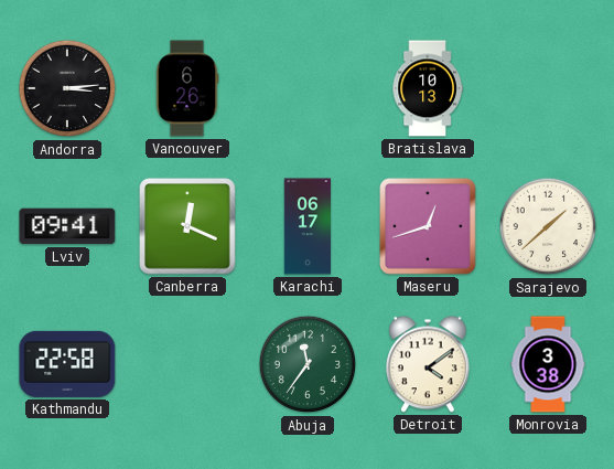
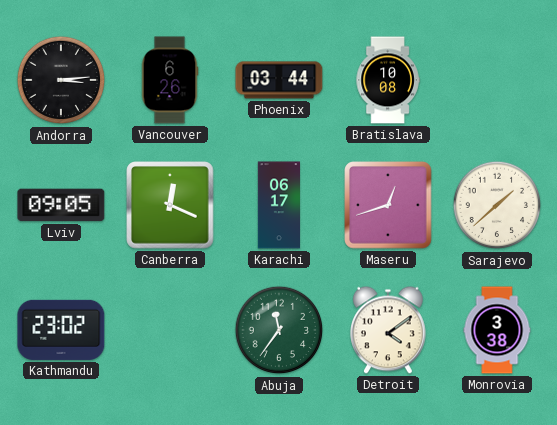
Phoenix: none -> 03:44 (279, 80)
Bratislava: 10:13 -> 10:08 (388, 80)
Lviv: 09:41 -> 09:05 (61, 205)
Kathmandu: 22:58 -> 23:02 (61, 330)
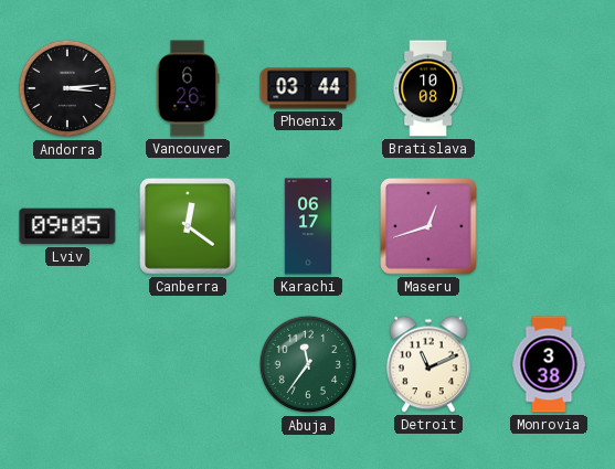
Canberra: 12:19 -> 12:21 (188, 226)
Sarajevo: 1:38 -> none (497, 205)
Kathmandu: 23:02 -> none (61, 330)
Detroit: 4:09 -> 11:11 (430, 364)
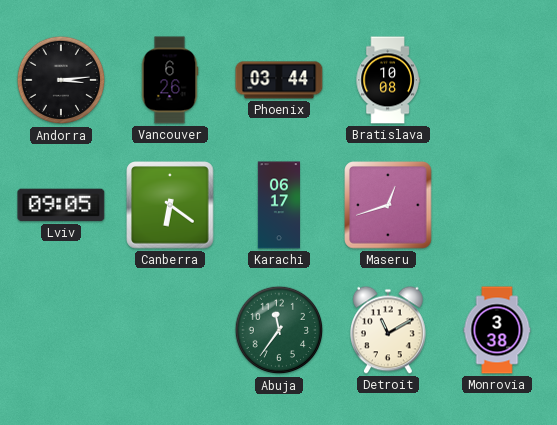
Canberra: 12:21 -> 6:21 (170, 205)
Detroit: 11:11 -> 11:10 (389, 330)
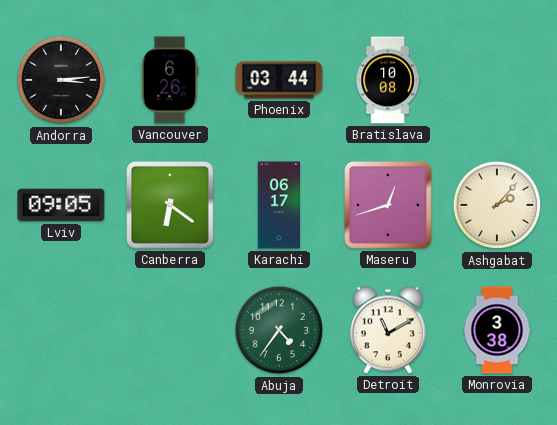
Ashgabat: none -> 2:07 (497, 205)
Abuja: 11:36 -> 4:36 (279, 330)
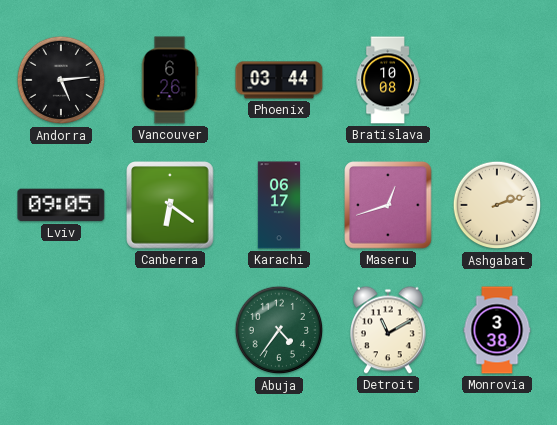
Andorra: 3:14 -> 5:14 (61, 80)
Ashgabat: 2:07 -> 2:12 (497, 205)
